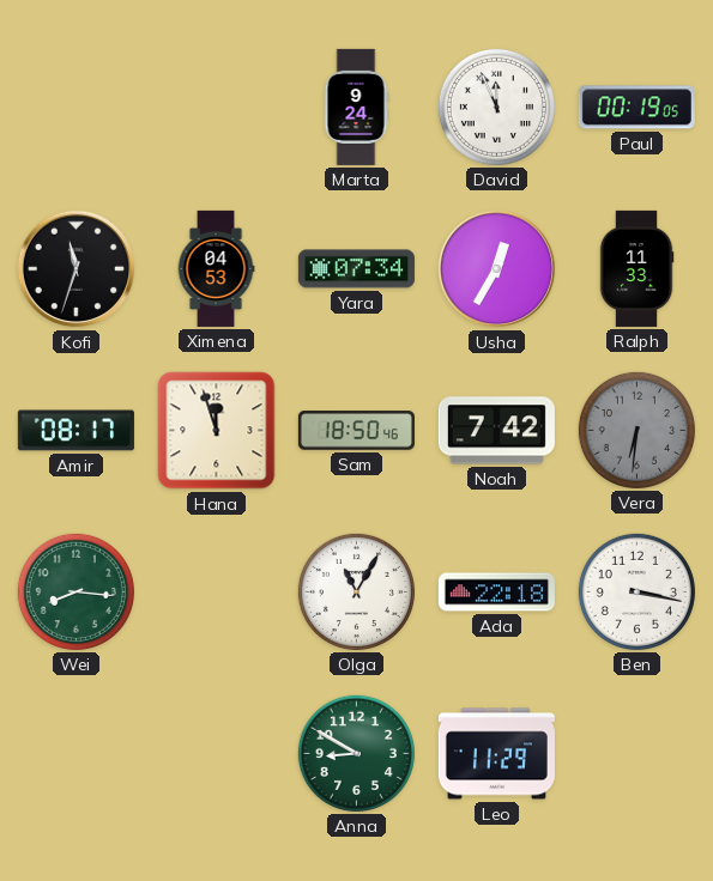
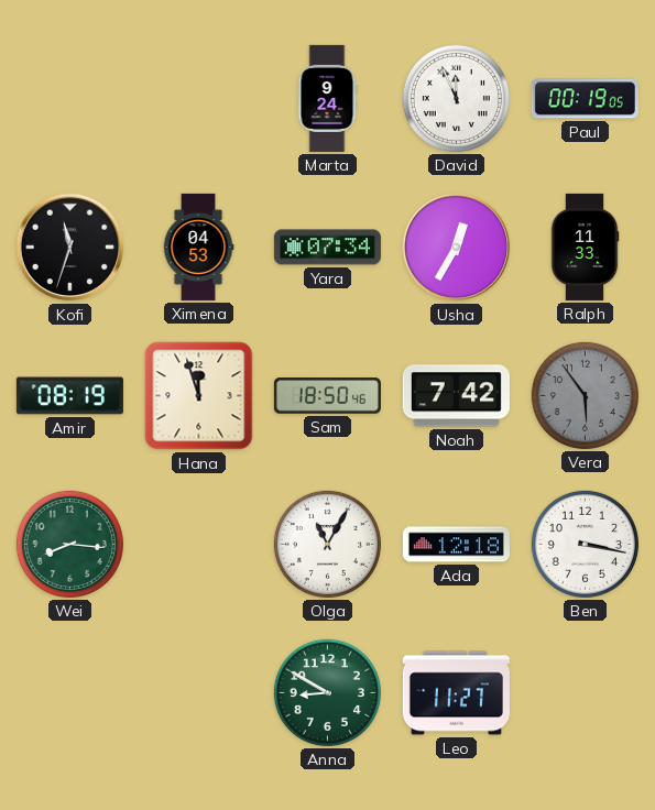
Amir: 08:17 -> 08:19 (69, 396)
Vera: 6:31 -> 5:54 (585, 395)
Ada: 22:18 -> 12:18 (456, 545)
Leo: 11:29 -> 11:27 (456, 693)
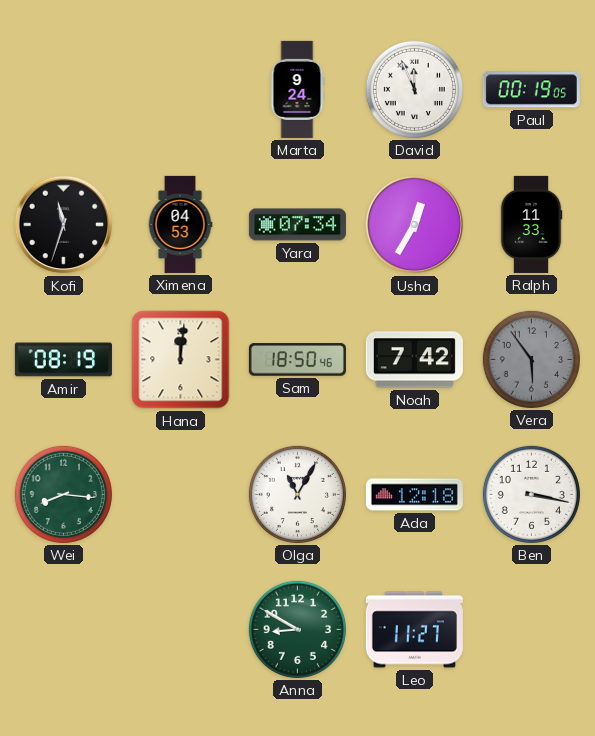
Hana: 11:57 -> 12:01 (181, 360)
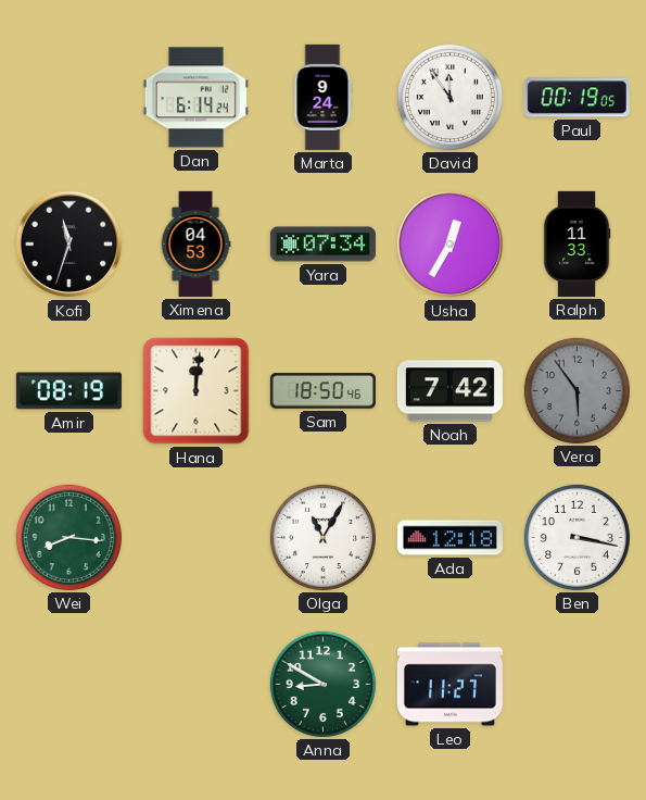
Dan: none -> 6:14 (195, 98)
David: 11:56 -> 11:54 (449, 97)
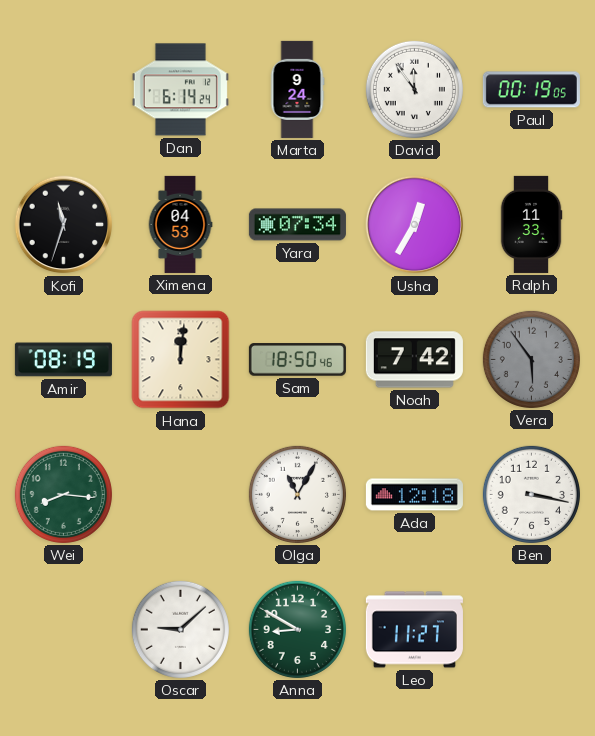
Oscar: none -> 9:08 (180, 629)
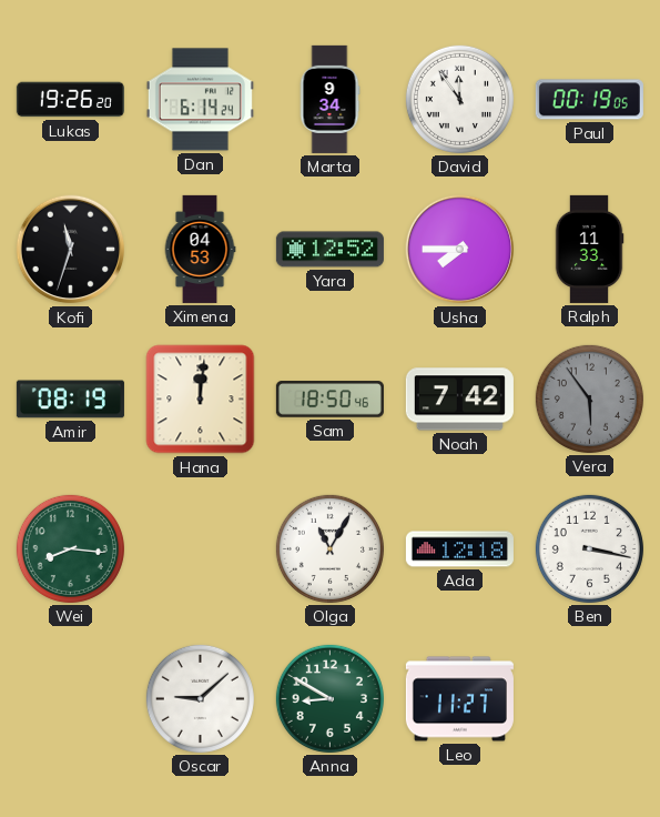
Lukas: none -> 19:26 (70, 100)
Marta: 9:24 -> 9:34 (329, 99)
Yara: 07:34 -> 12:52 (329, 250)
Usha: 12:35 -> 7:45 (460, 250)
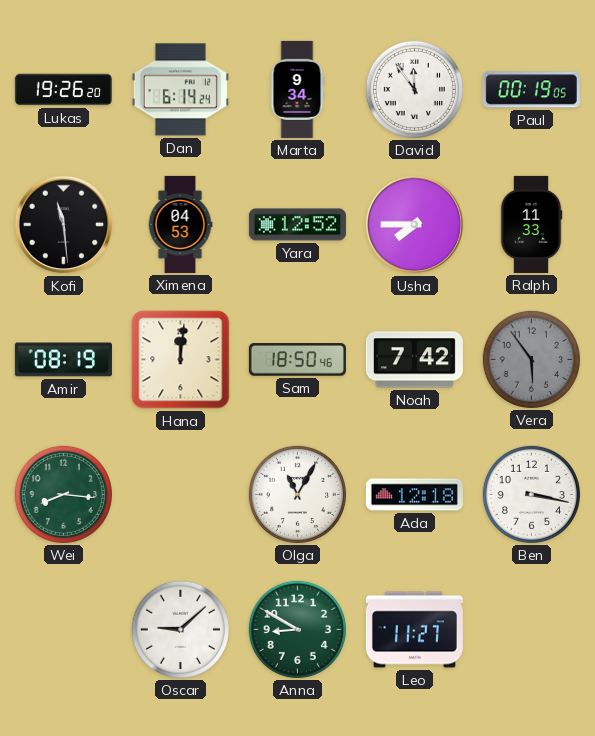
Kofi: 11:33 -> 11:29 (64, 225)
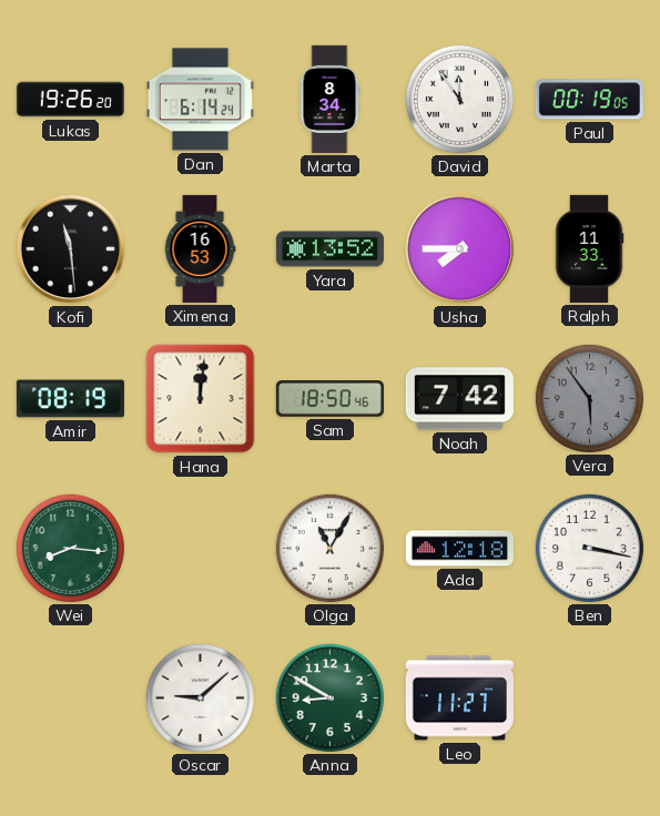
Marta: 9:34 -> 8:34 (329, 99)
Ximena: 04:53 -> 16:53 (200, 248)
Yara: 12:52 -> 13:52 (329, 249)
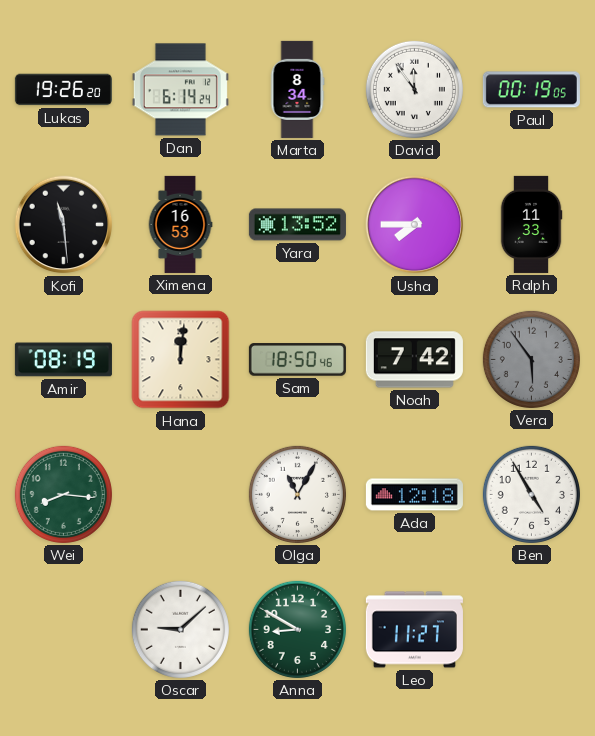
Ben: 3:17 -> 4:55 (531, 494)
